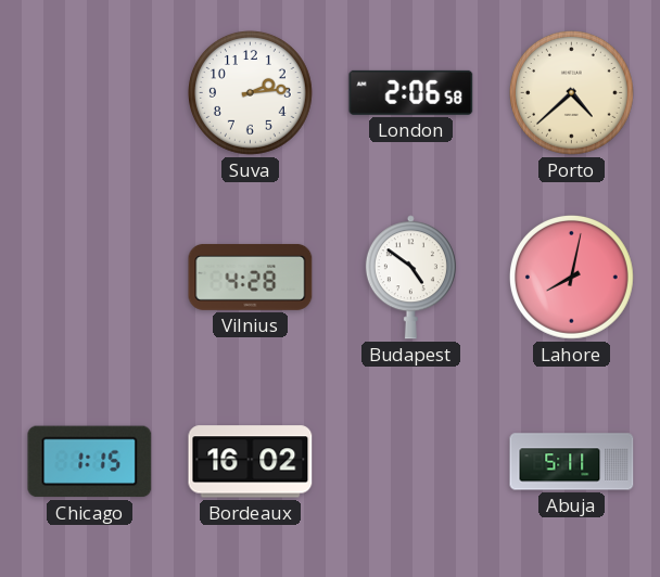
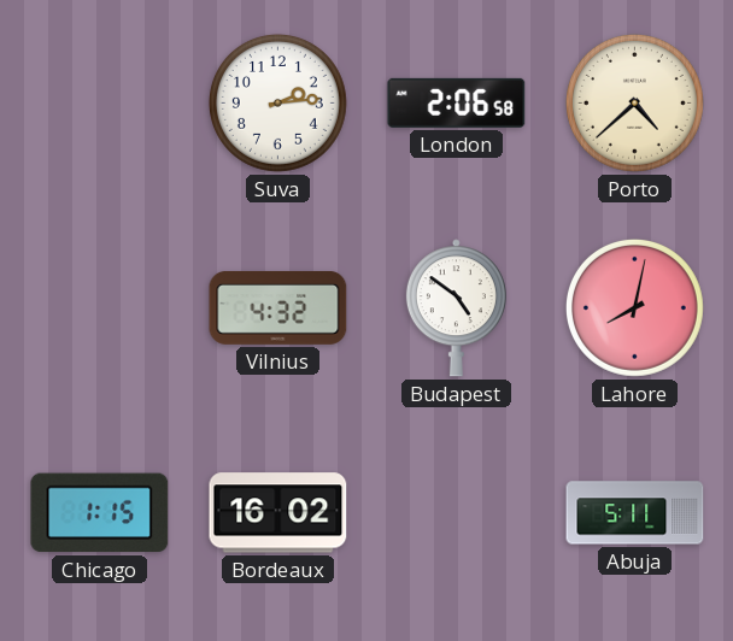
Vilnius: 4:28 -> 4:32 (278, 307)
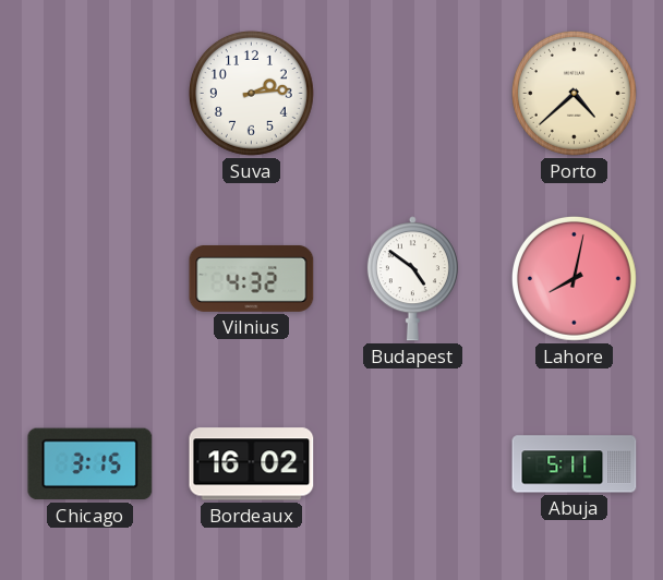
London: 2:06 -> none (457, 102)
Chicago: 1:15 -> 3:15 (91, 464)
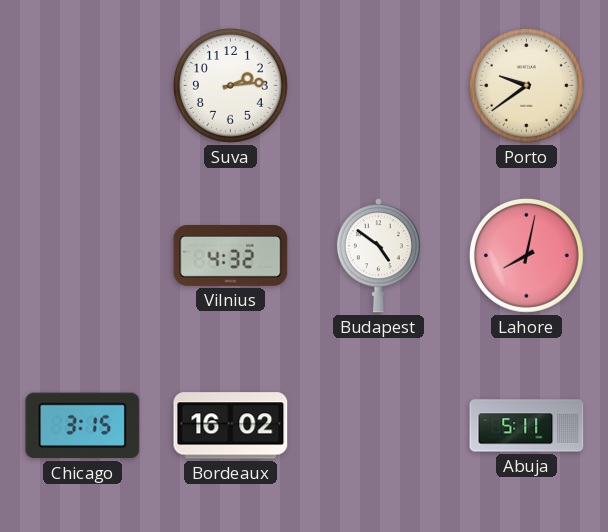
Porto: 4:38 -> 9:39 (526, 85)
